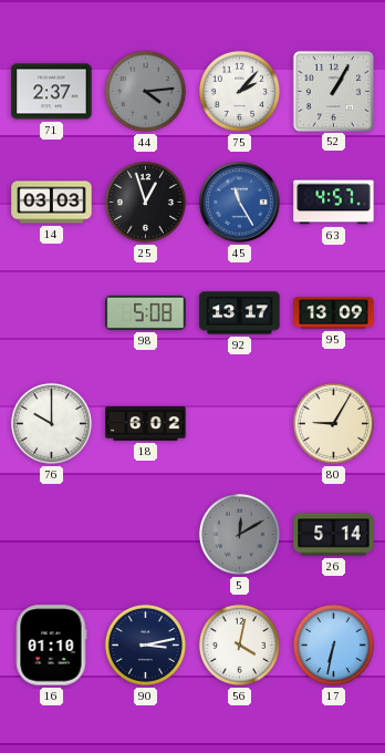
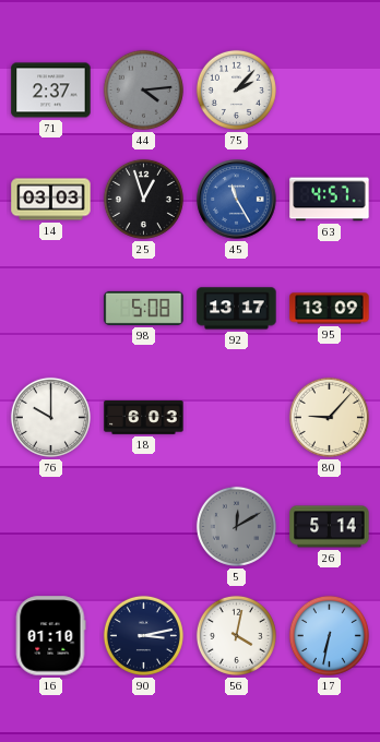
52: 1:05 -> none (333, 91)
18: 6:02 -> 6:03 (144, 418)
80: 9:05 -> 9:07 (329, 417)
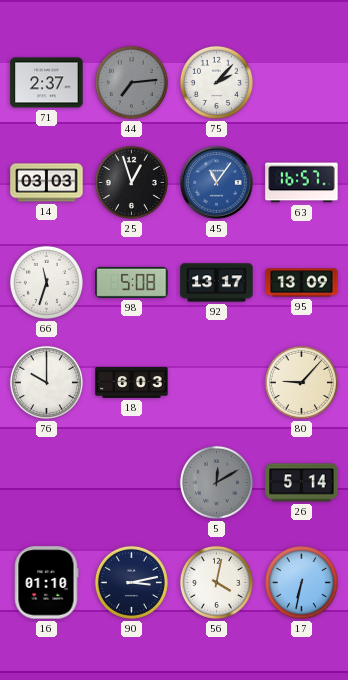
44: 4:14 -> 7:14 (131, 82)
45: 11:25 -> 11:06 (217, 183)
63: 4:57 -> 16:57 (302, 183)
66: none -> 11:33 (46, 282)
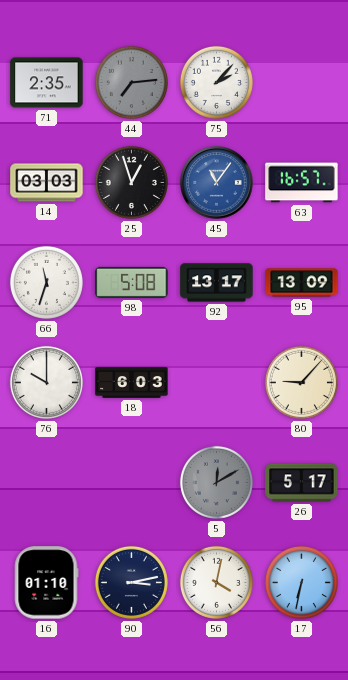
71: 2:37 -> 2:35 (47, 83)
26: 5:14 -> 5:17 (302, 483)
